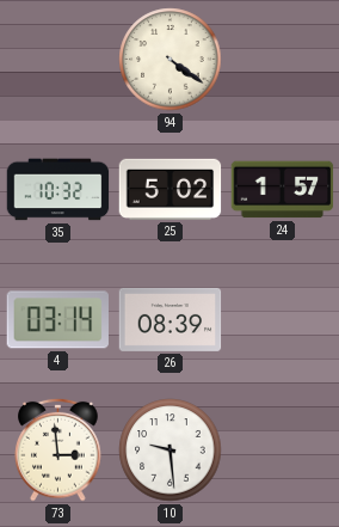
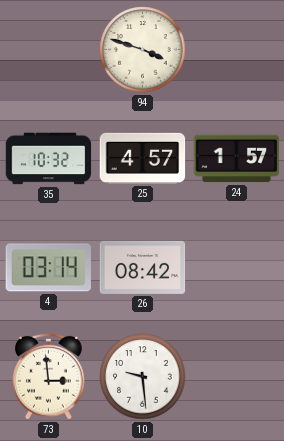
94: 4:21 -> 3:48 (143, 50)
25: 5:02 -> 4:57 (143, 158)
26: 08:39 -> 08:42 (143, 267)
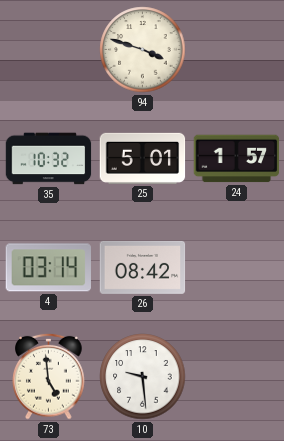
25: 4:57 -> 5:01 (143, 158)
73: 2:59 -> 4:59 (49, 376)
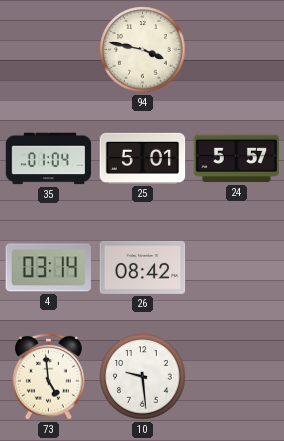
94: 3:48 -> 3:47 (143, 50)
35: 10:32 -> 01:04 (49, 159)
24: 1:57 -> 5:57 (237, 159)
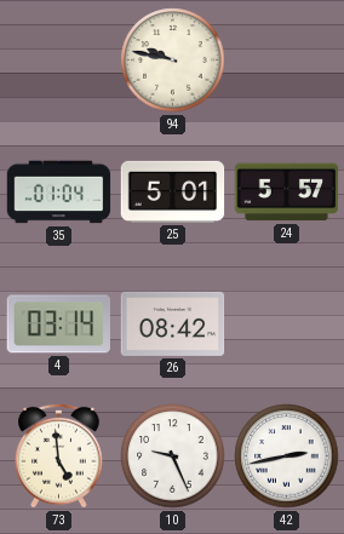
94: 3:47 -> 9:47 (173, 61)
10: 9:29 -> 9:26 (173, 457)
42: none -> 2:43 (287, 457)
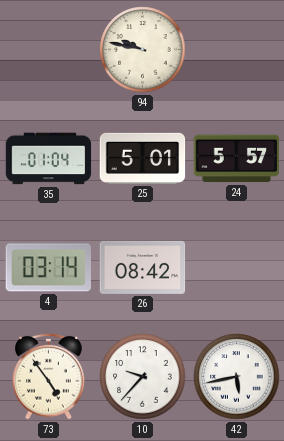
73: 4:59 -> 4:54 (49, 376)
10: 9:26 -> 9:37 (143, 377)
42: 2:43 -> 5:43 (237, 377)
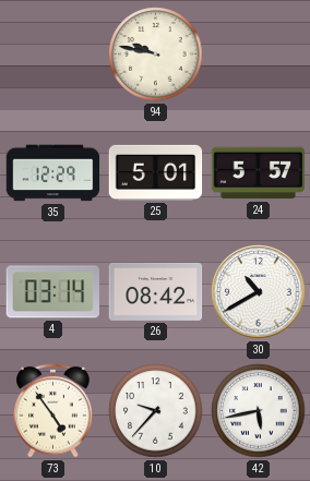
35: 01:04 -> 12:29 (53, 173)
30: none -> 10:40 (259, 292)
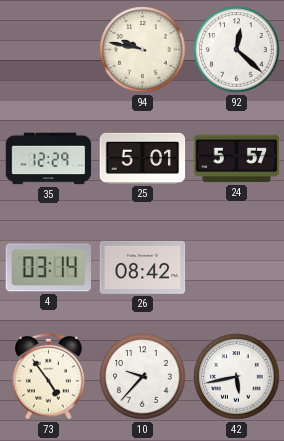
92: none -> 12:22 (237, 50)
30: 10:40 -> none (259, 292)
